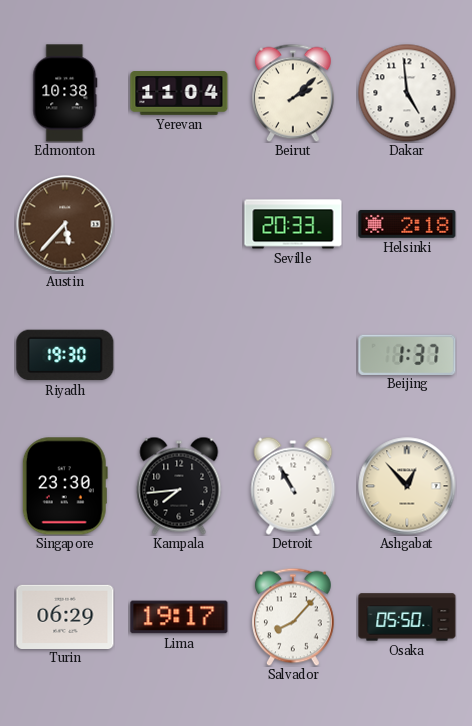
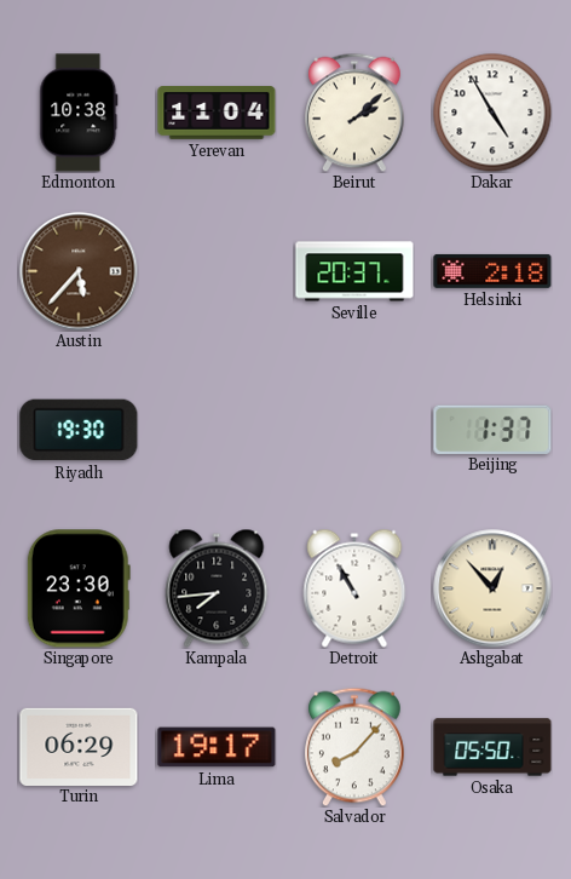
Dakar: 4:59 -> 4:55 (492, 113)
Seville: 20:33 -> 20:37 (354, 271)
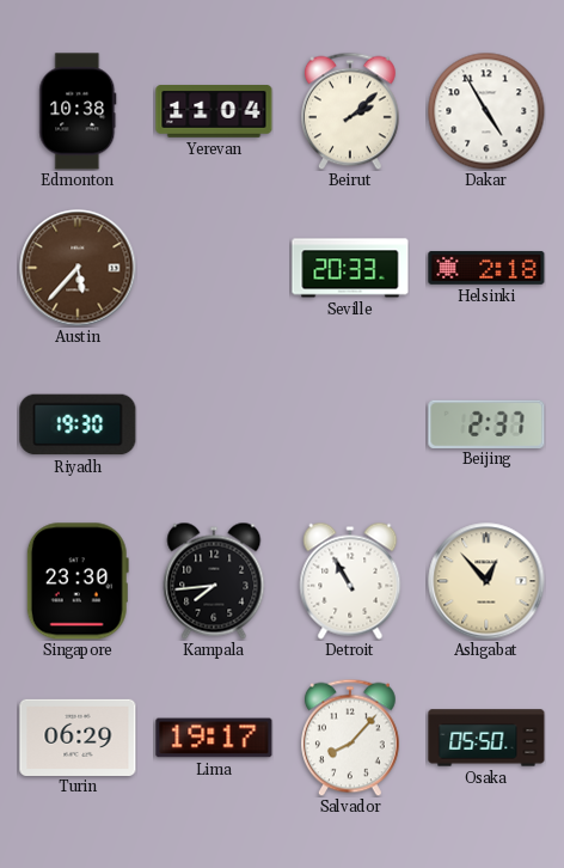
Seville: 20:37 -> 20:33 (350, 268)
Beijing: 1:37 -> 2:37 (486, 423)
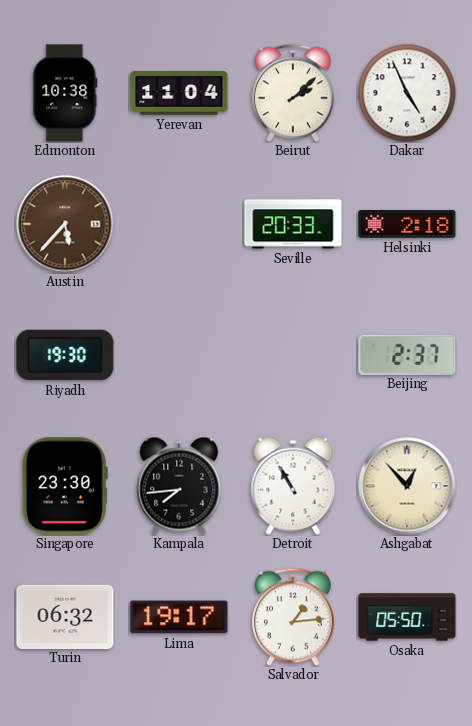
Dakar: 4:55 -> 4:56 (407, 93)
Turin: 06:29 -> 06:32 (65, 616)
Salvador: 8:07 -> 1:14 (294, 617)
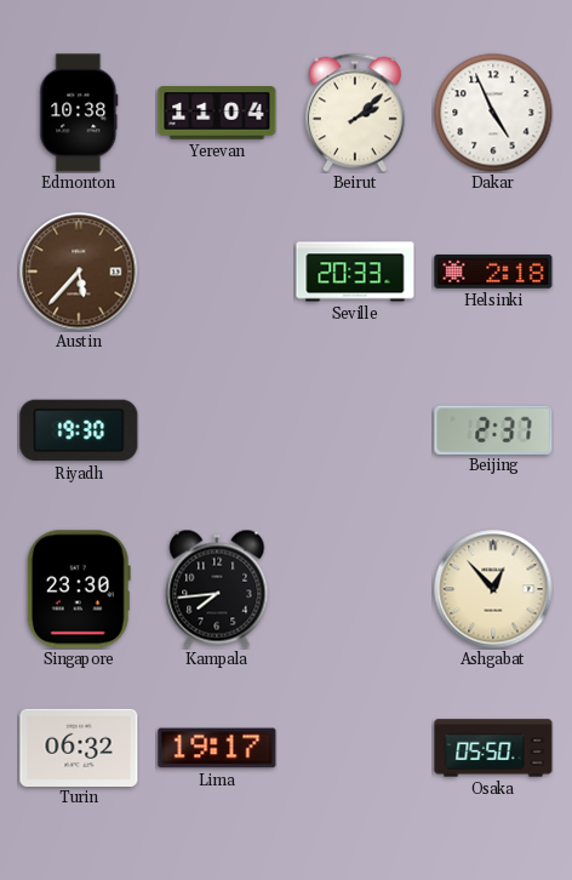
Detroit: 10:55 -> none (293, 486)
Salvador: 1:14 -> none (294, 617)
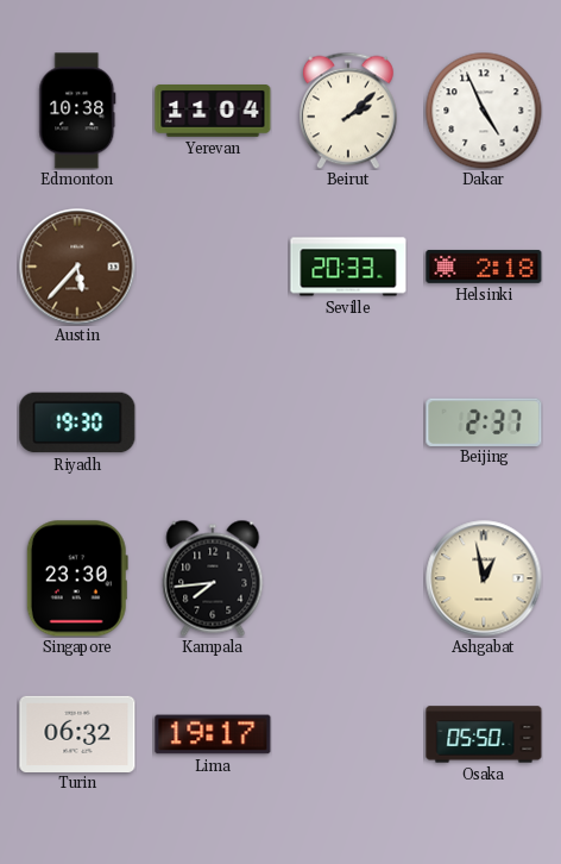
Ashgabat: 12:53 -> 12:58 (484, 578)
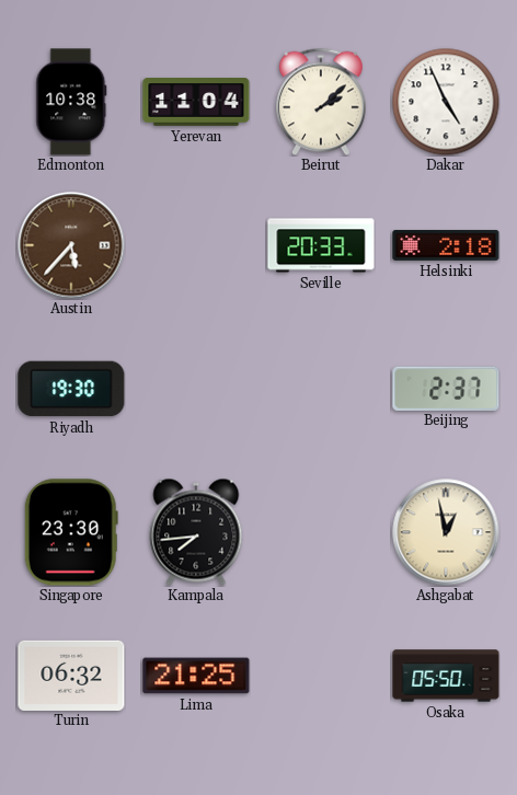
Lima: 19:17 -> 21:25 (196, 676)
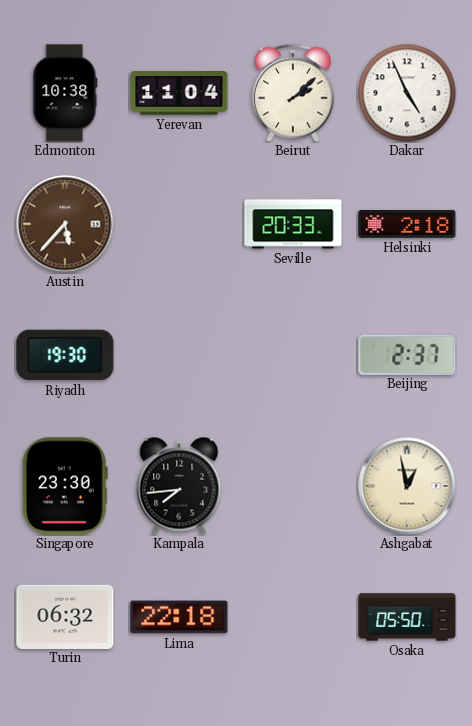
Lima: 21:25 -> 22:18 (179, 617)
